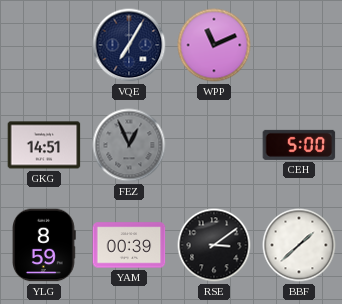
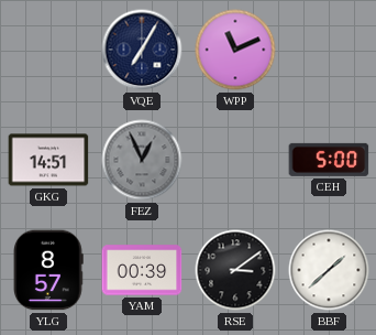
YLG: 8:59 -> 8:57 (49, 270)
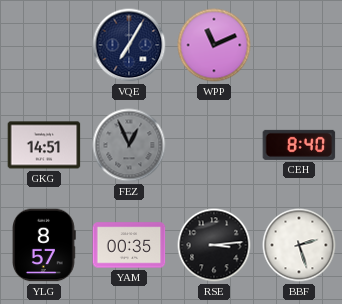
CEH: 5:00 -> 8:40 (299, 145)
YAM: 00:39 -> 00:35 (129, 245)
RSE: 3:09 -> 3:14 (214, 245)
BBF: 1:38 -> 2:27 (299, 245)
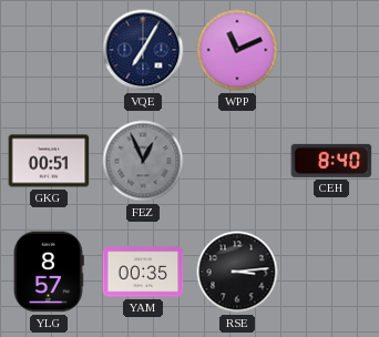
GKG: 14:51 -> 00:51 (49, 161)
BBF: 2:27 -> none (299, 245)
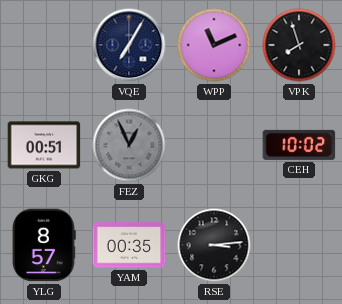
VPK: none -> 7:57 (299, 45)
CEH: 8:40 -> 10:02 (299, 145)
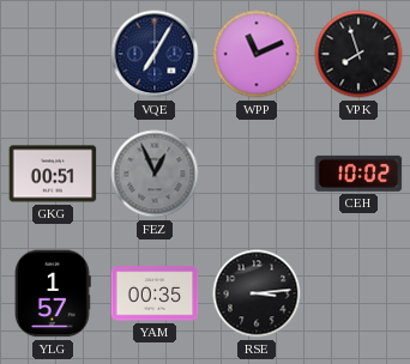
YLG: 8:57 -> 1:57 (54, 293)
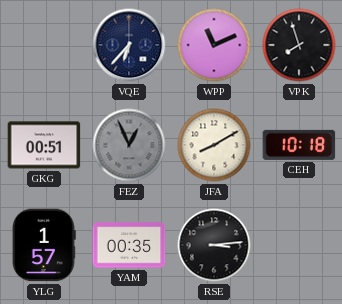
VQE: 7:05 -> 6:37 (129, 45)
JFA: none -> 8:10 (214, 145)
CEH: 10:02 -> 10:18 (299, 145)
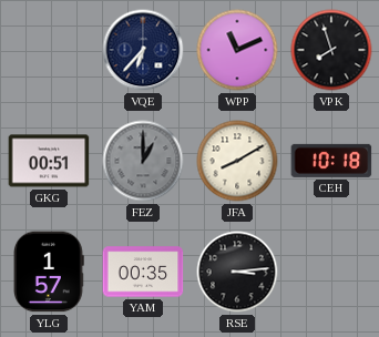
FEZ: 12:56 -> 1:00 (143, 161)
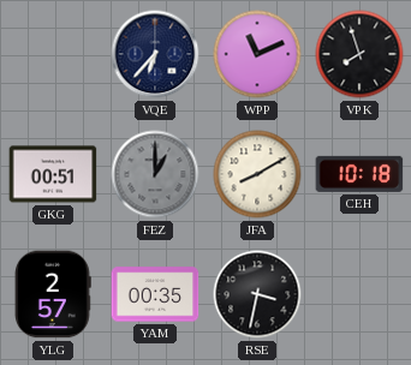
YLG: 1:57 -> 2:57 (54, 294)
RSE: 3:14 -> 3:32 (257, 294)
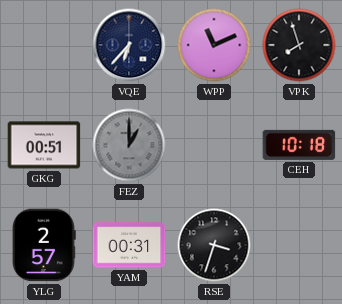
JFA: 8:10 -> none (257, 174)
YAM: 00:35 -> 00:31 (129, 245)
RSE: 3:32 -> 3:33 (214, 245)
